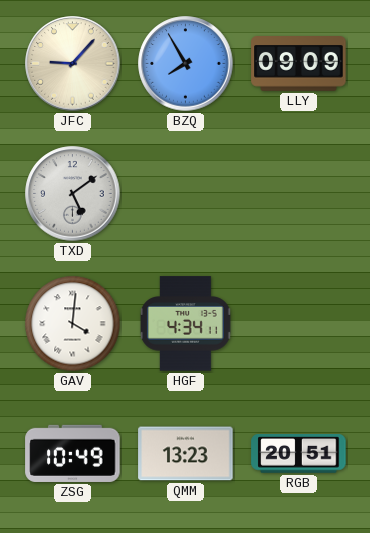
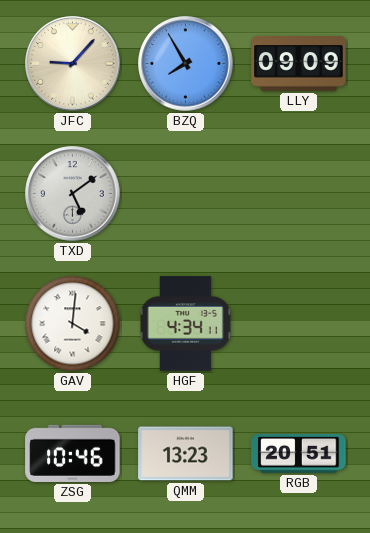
ZSG: 10:49 -> 10:46 (73, 453)
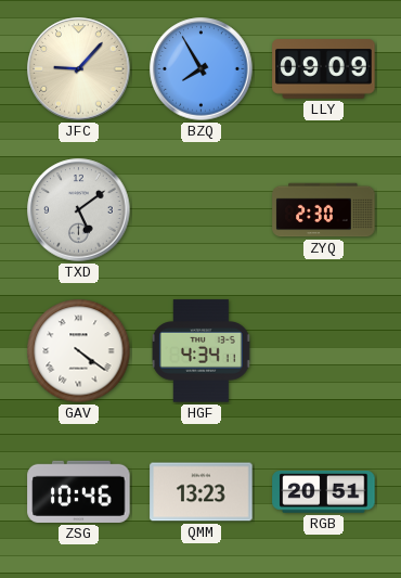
ZYQ: none -> 2:30 (324, 210)
GAV: 4:01 -> 4:21 (79, 351)
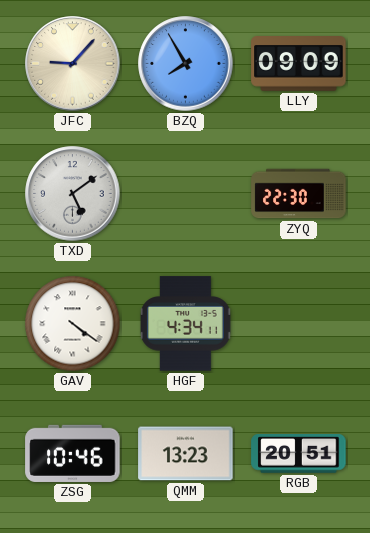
ZYQ: 2:30 -> 22:30 (299, 194)
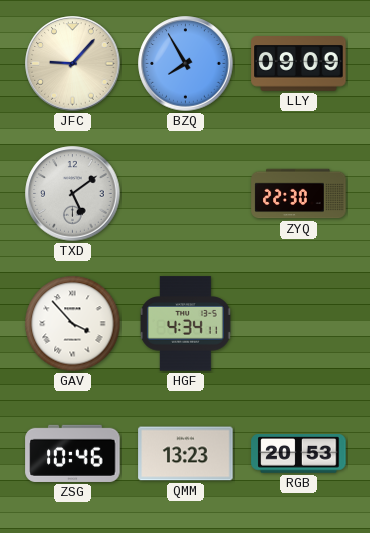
GAV: 4:21 -> 3:53 (73, 324)
RGB: 20:51 -> 20:53 (299, 454)
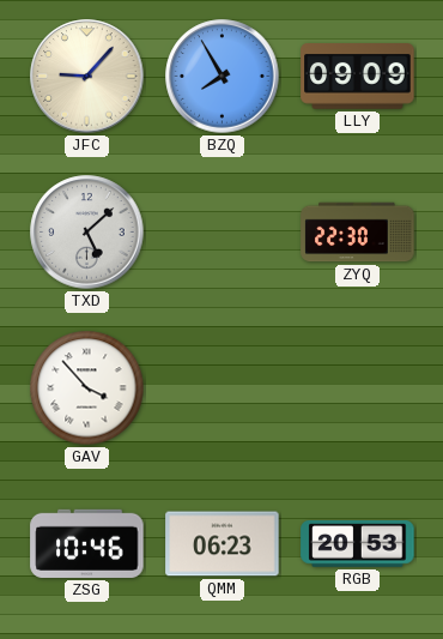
TXD: 5:09 -> 5:08 (87, 233)
HGF: 4:34 -> none (186, 324)
QMM: 13:23 -> 06:23 (223, 544)
